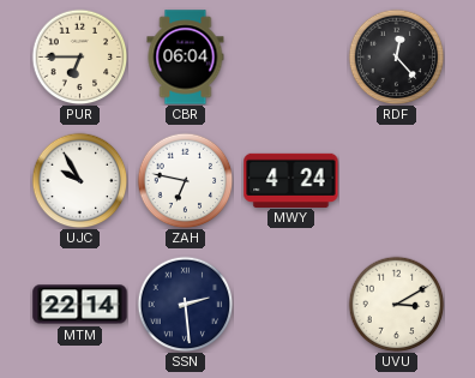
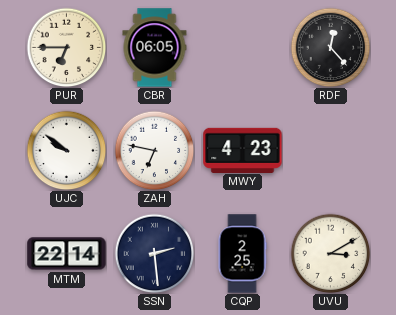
CBR: 06:04 -> 06:05 (155, 48)
UJC: 9:55 -> 9:51 (66, 150)
MWY: 4:24 -> 4:23 (243, 150)
CQP: none -> 2:25 (242, 254)
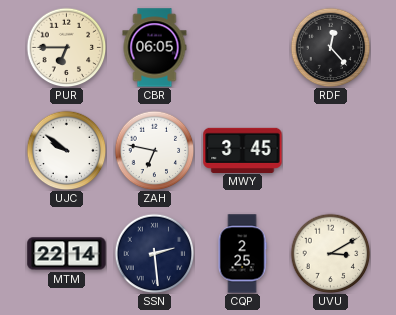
MWY: 4:23 -> 3:45 (243, 150)
